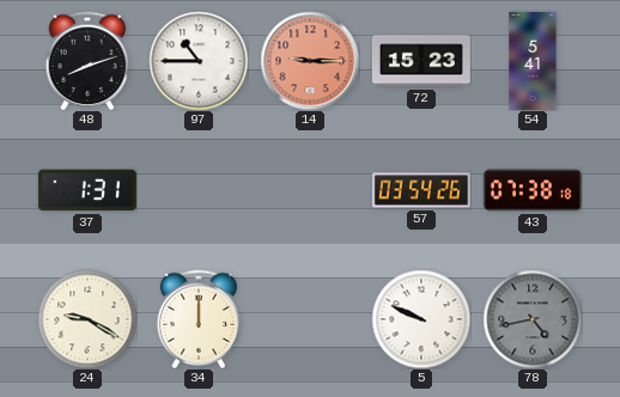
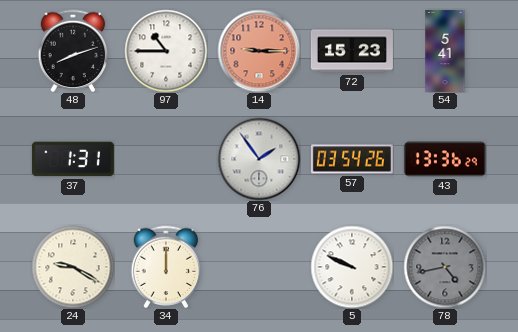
76: none -> 1:54 (259, 159)
43: 07:38 -> 13:36 (445, 159)
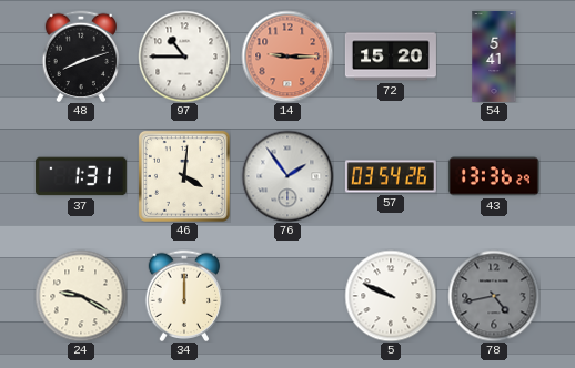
72: 15:23 -> 15:20 (391, 57)
46: none -> 4:01 (184, 176)
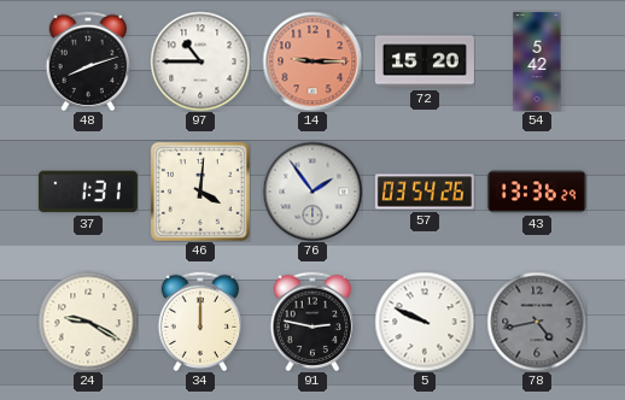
54: 5:41 -> 5:42 (537, 61)
91: none -> 2:47 (312, 322)
